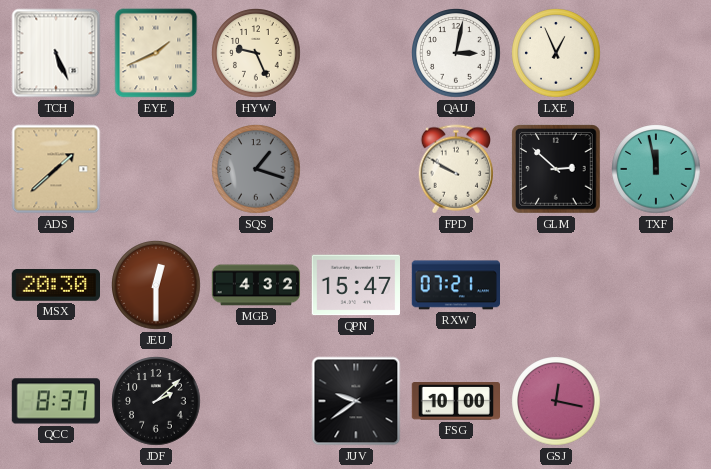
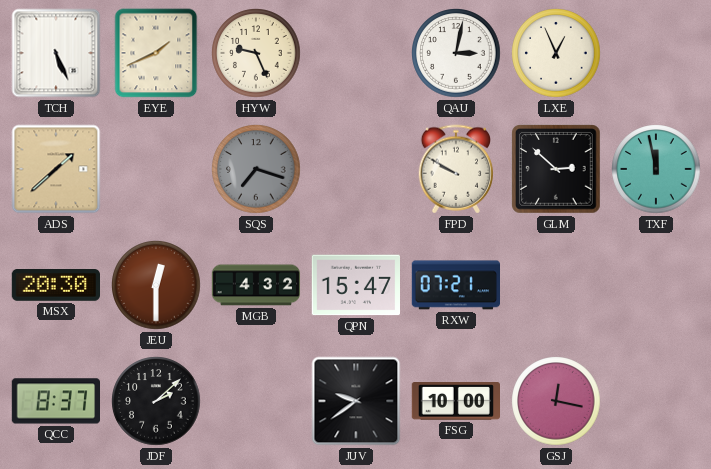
SQS: 1:18 -> 7:18 (256, 169)
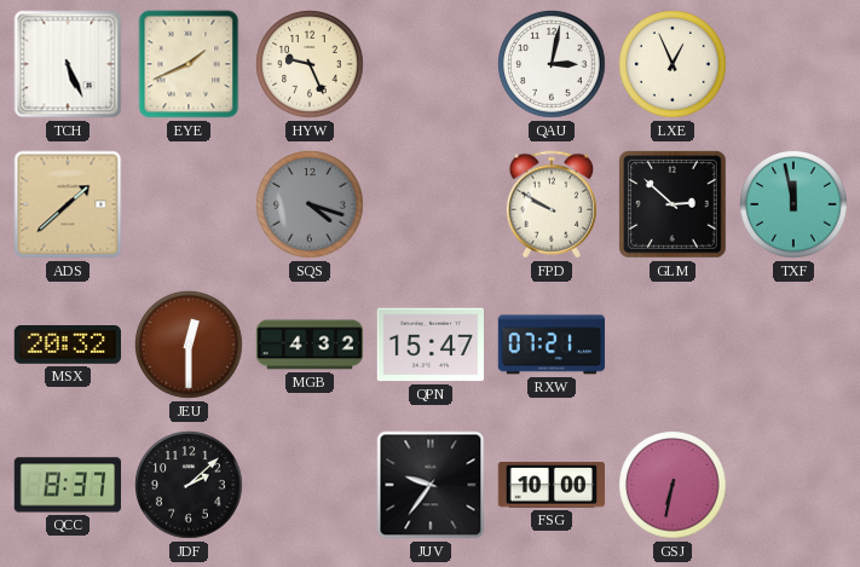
SQS: 7:18 -> 4:18 (310, 204)
MSX: 20:30 -> 20:32 (67, 346)
JUV: 9:39 -> 9:36 (431, 485)
GSJ: 12:17 -> 6:32 (673, 485)
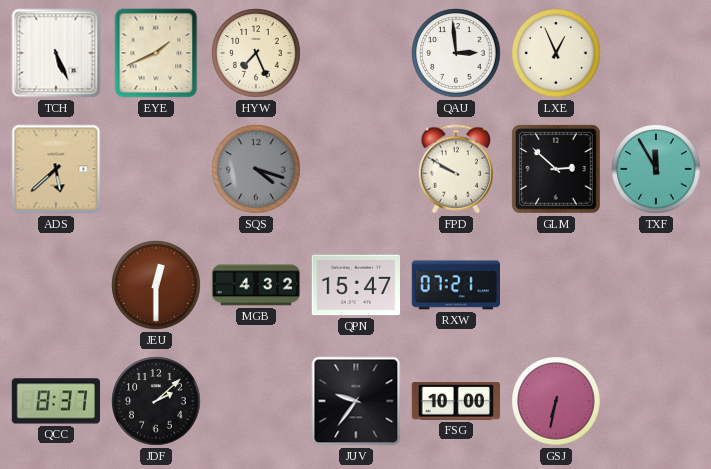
HYW: 9:26 -> 7:26 (256, 53)
QAU: 3:02 -> 2:59 (456, 53)
ADS: 1:38 -> 5:38 (56, 169)
TXF: 11:58 -> 11:55 (656, 169)
MSX: 20:32 -> none (67, 346)
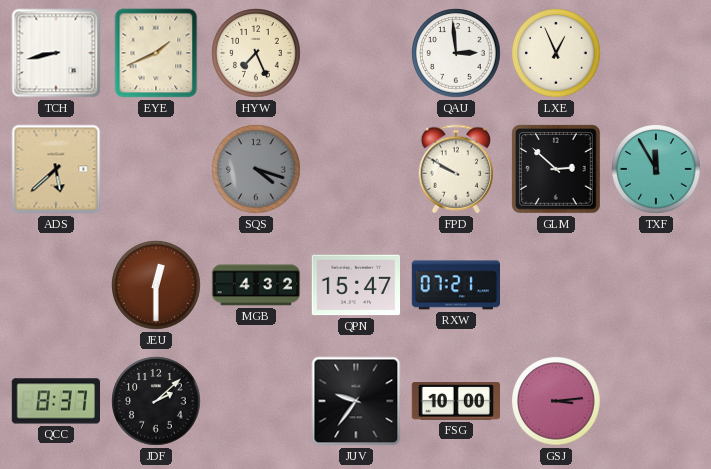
TCH: 5:26 -> 8:43 (56, 53)
GSJ: 6:32 -> 3:14 (556, 401)
